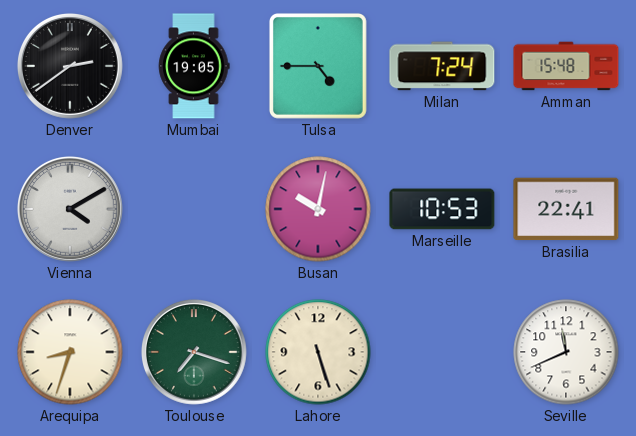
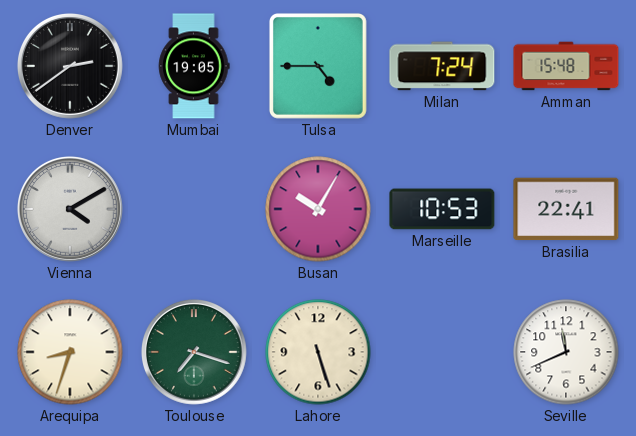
Busan: 10:02 -> 10:05 (318, 209)
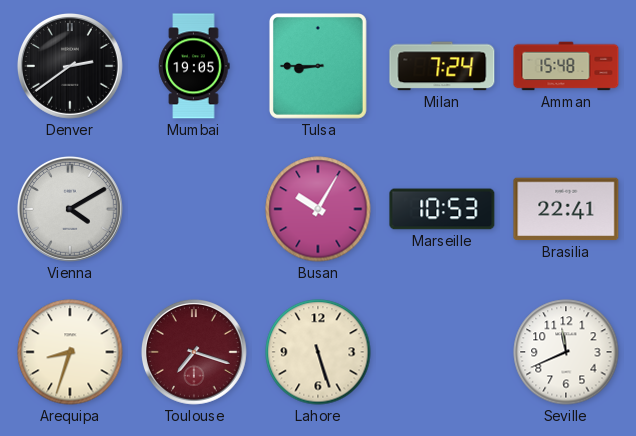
Tulsa: 4:45 -> 8:45 (318, 66)
Toulouse dial: green -> burgundy (194, 352)
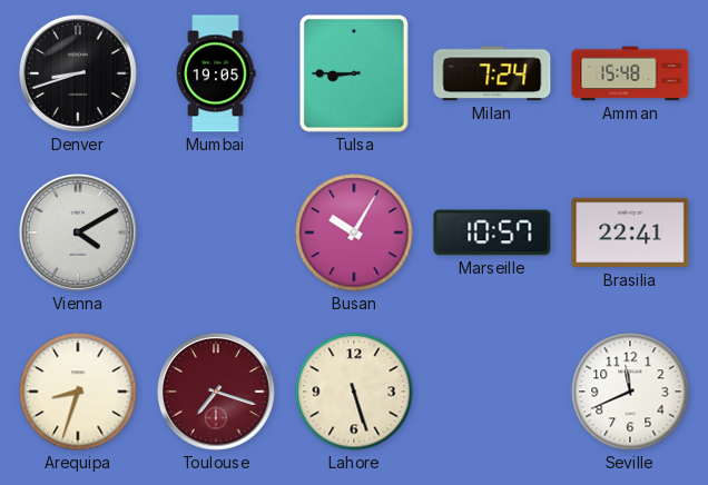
Denver: 2:39 -> 8:42 (78, 73)
Marseille: 10:53 -> 10:57 (492, 232)
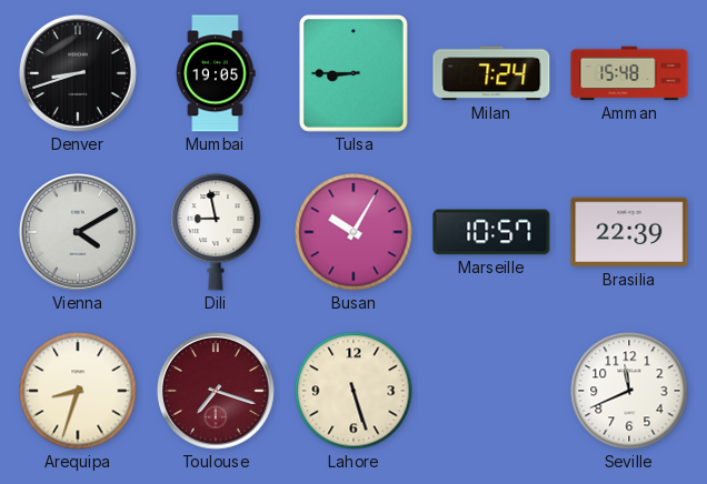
Dili: none -> 8:58 (216, 232)
Brasilia: 22:41 -> 22:39 (629, 232)
